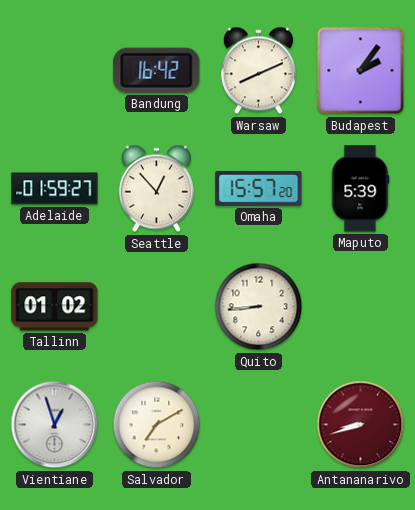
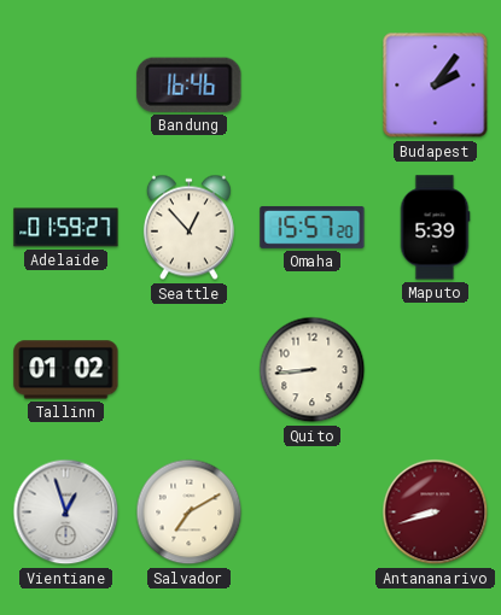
Bandung: 16:42 -> 16:46 (190, 84)
Warsaw: 8:11 -> none (258, 71)
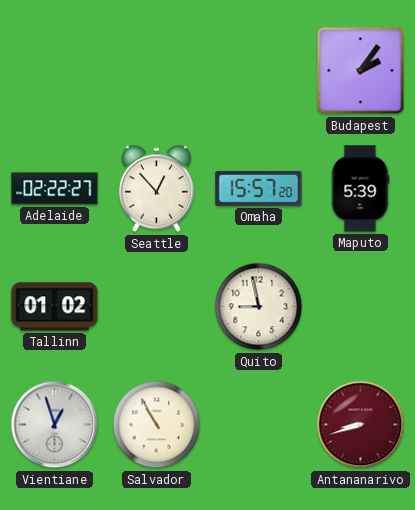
Bandung: 16:46 -> none (190, 84)
Adelaide: 01:59 -> 02:22 (55, 189)
Quito: 8:44 -> 8:58 (259, 307)
Salvador: 7:10 -> 10:55 (157, 425)
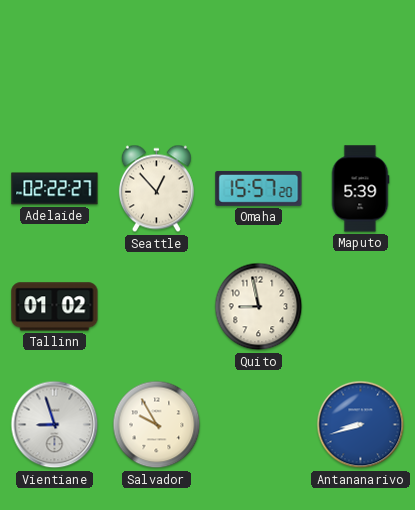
Budapest: 2:06 -> none (361, 71)
Vientiane: 12:57 -> 8:57 (55, 425)
Salvador: 10:55 -> 9:55 (157, 425)
Antananarivo dial: burgundy -> blue (361, 425)
